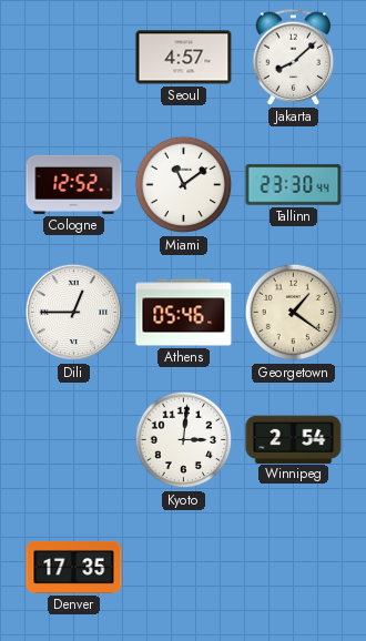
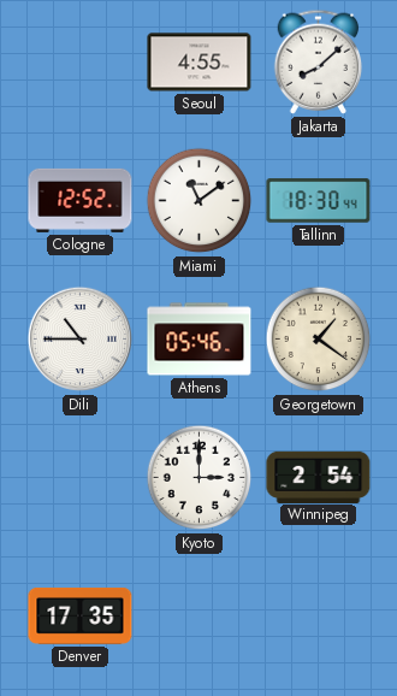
Seoul: 4:57 -> 4:55 (200, 63)
Tallinn: 23:30 -> 18:30 (319, 201)
Dili: 12:45 -> 10:45 (81, 340)
Kyoto: 3:01 -> 3:00 (200, 478)
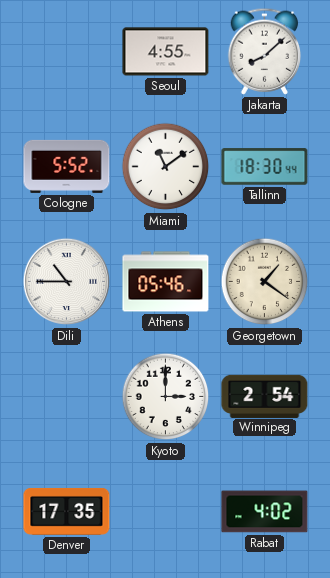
Cologne: 12:52 -> 5:52 (67, 166)
Rabat: none -> 4:02 (265, 512)
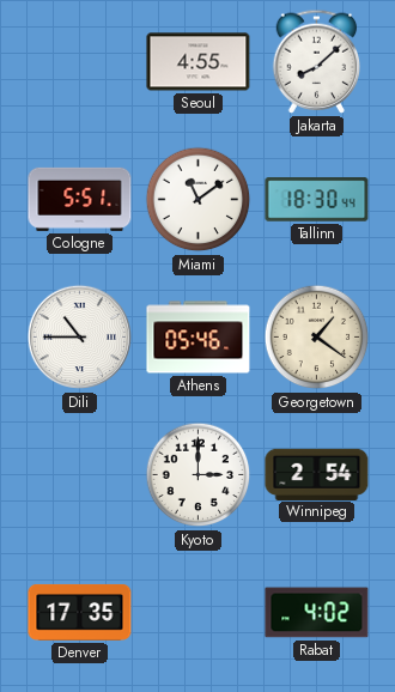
Cologne: 5:52 -> 5:51 (80, 199)
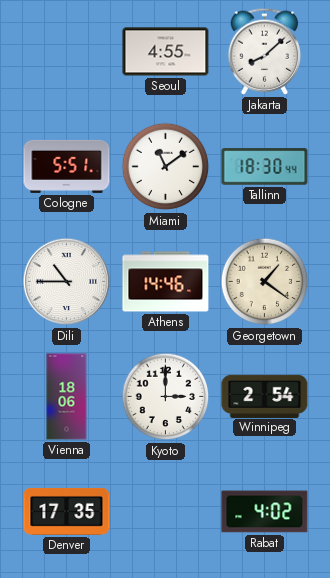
Athens: 05:46 -> 14:46 (166, 282)
Vienna: none -> 18:06 (67, 397)
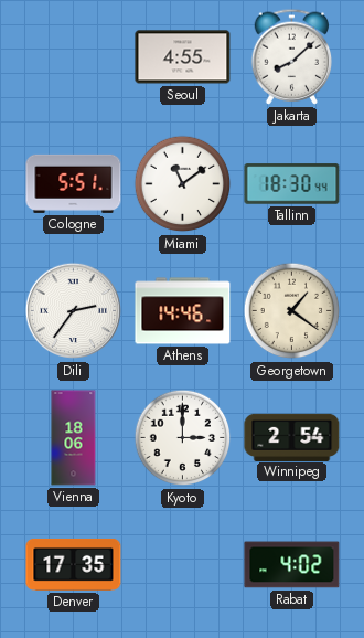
Dili: 10:45 -> 2:36 (74, 311)
